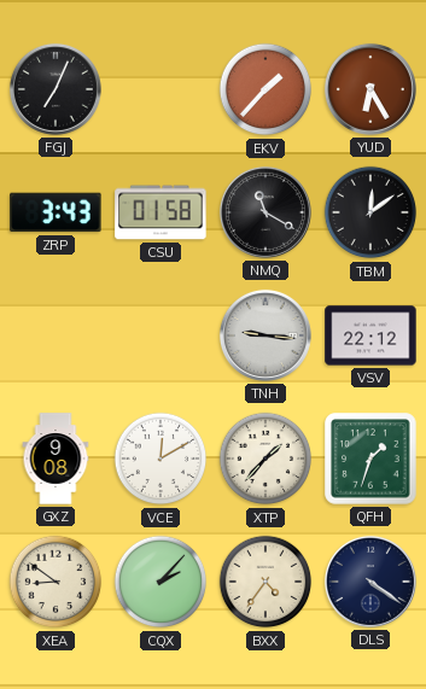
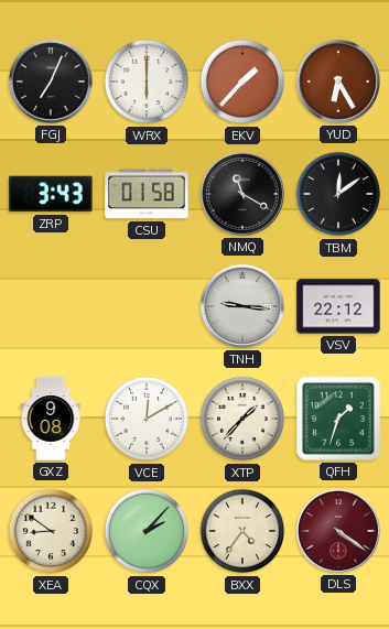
WRX: none -> 6:00 (147, 82)
DLS dial: navy -> burgundy (338, 531)
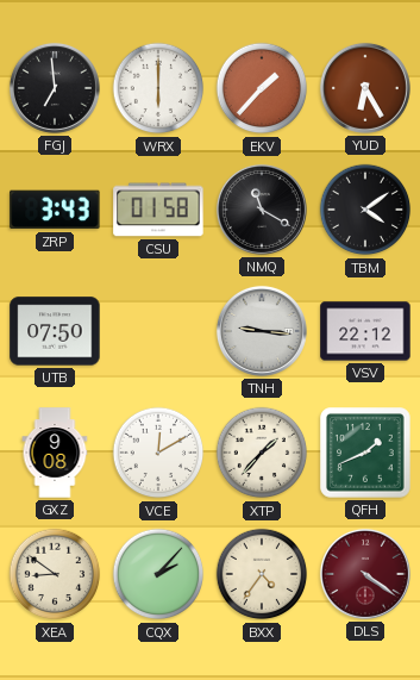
FGJ: 7:04 -> 6:59 (55, 88)
TBM: 12:09 -> 4:09 (365, 210)
UTB: none -> 07:50 (55, 331)
QFH: 1:33 -> 1:41 (365, 453)
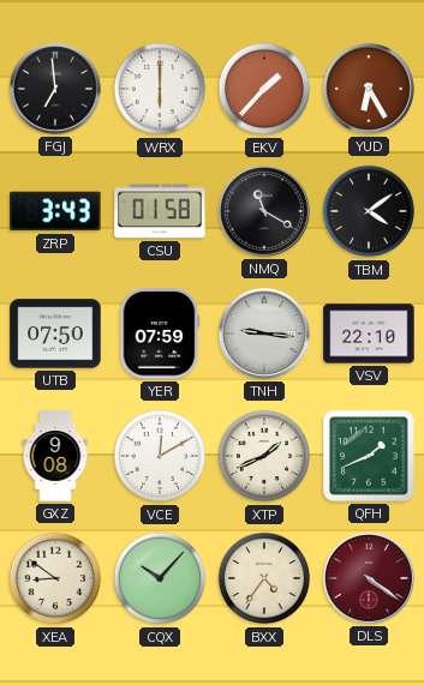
YER: none -> 07:59 (160, 334)
VSV: 22:12 -> 22:10 (369, 334)
XTP: 1:37 -> 1:41 (264, 456)
CQX: 2:07 -> 10:07 (160, 578)
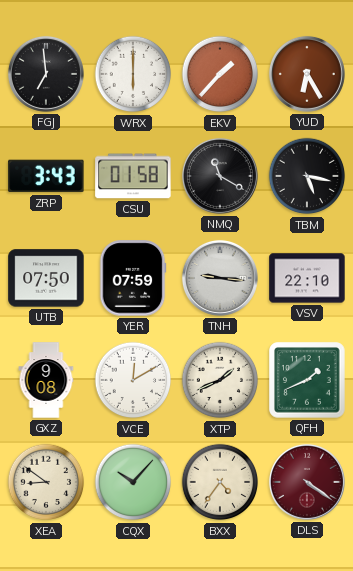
TBM: 4:09 -> 5:17 (307, 176)
